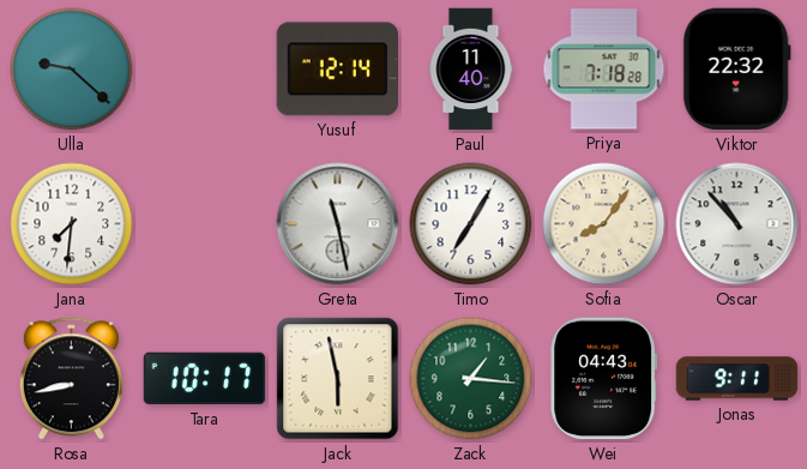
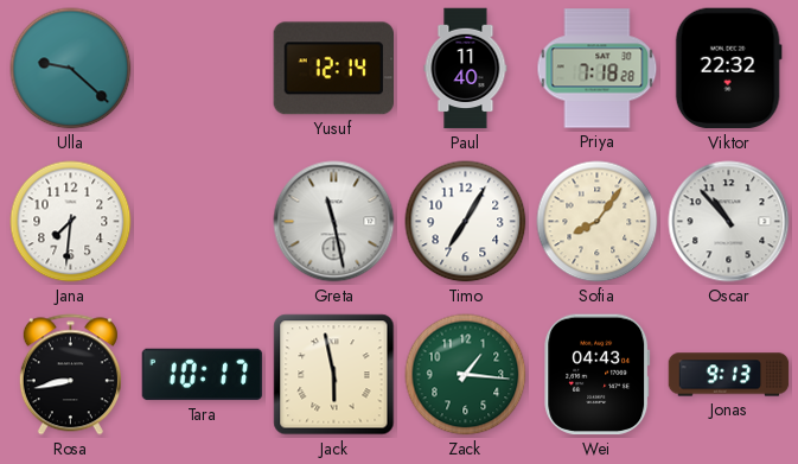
Jonas: 9:11 -> 9:13 (729, 375)
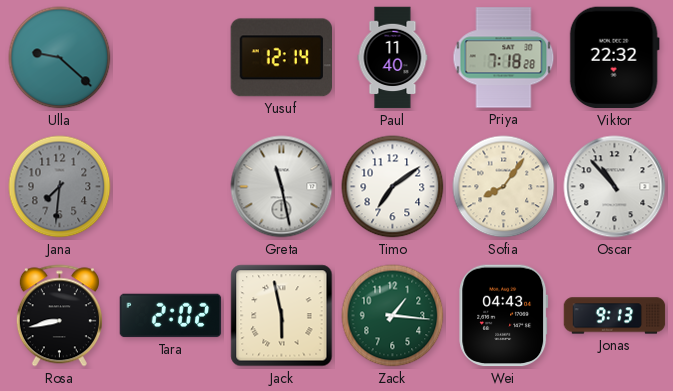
Jana dial: white -> grey (60, 187)
Timo: 7:05 -> 7:09 (393, 187)
Tara: 10:17 -> 2:02 (171, 316)
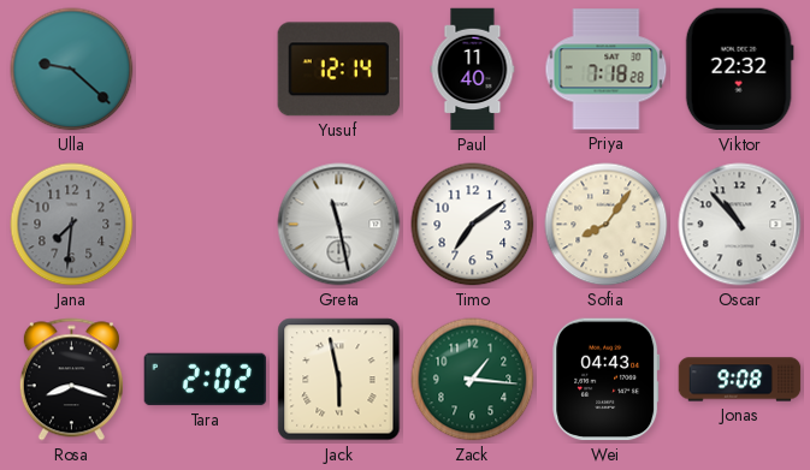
Rosa: 8:43 -> 8:18 (71, 380)
Jonas: 9:13 -> 9:08 (740, 380)
